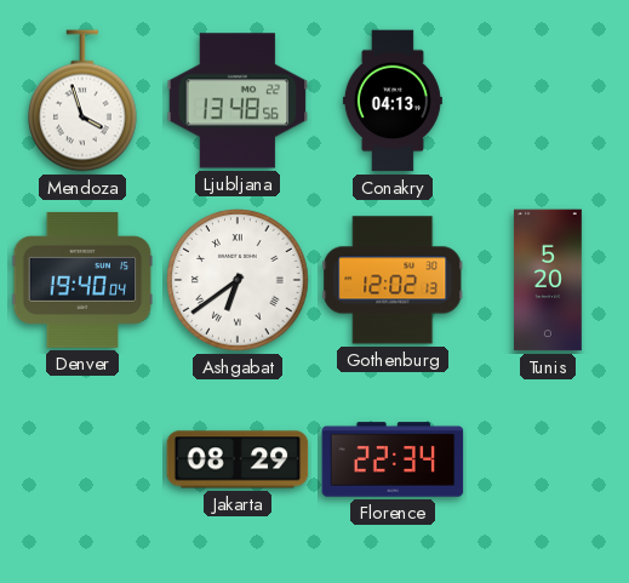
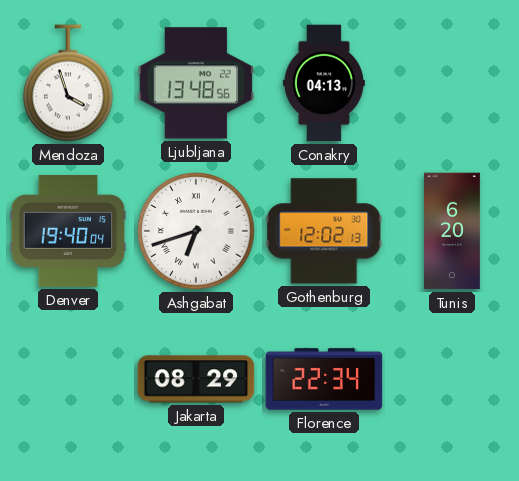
Ashgabat: 6:39 -> 6:42 (196, 231)
Tunis: 5:20 -> 6:20 (452, 231)
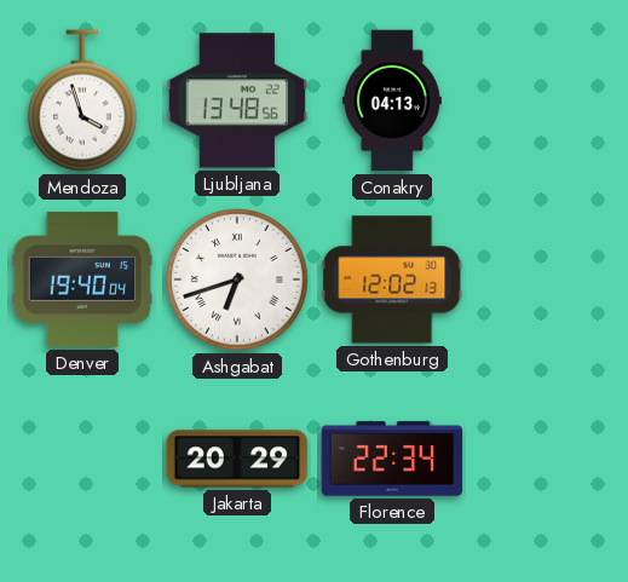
Tunis: 6:20 -> none (452, 231)
Jakarta: 08:29 -> 20:29 (237, 459)
